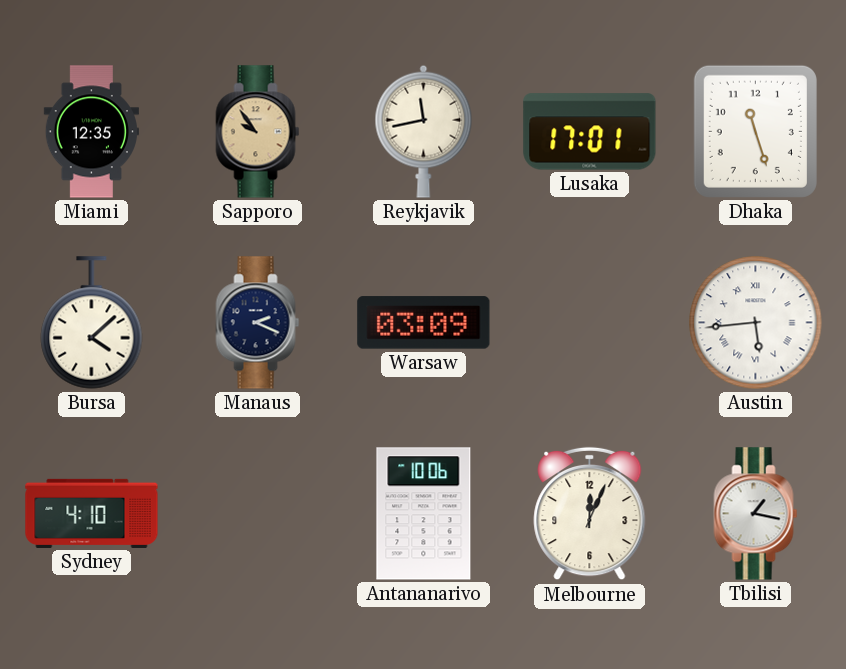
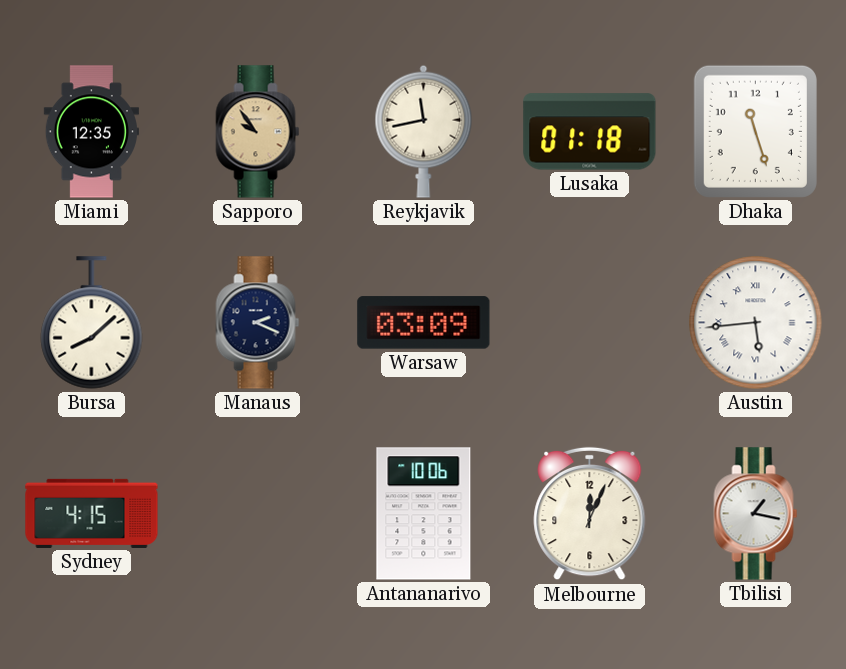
Lusaka: 17:01 -> 01:18 (590, 132)
Bursa: 4:08 -> 8:08 (92, 323)
Sydney: 4:10 -> 4:15 (92, 513)
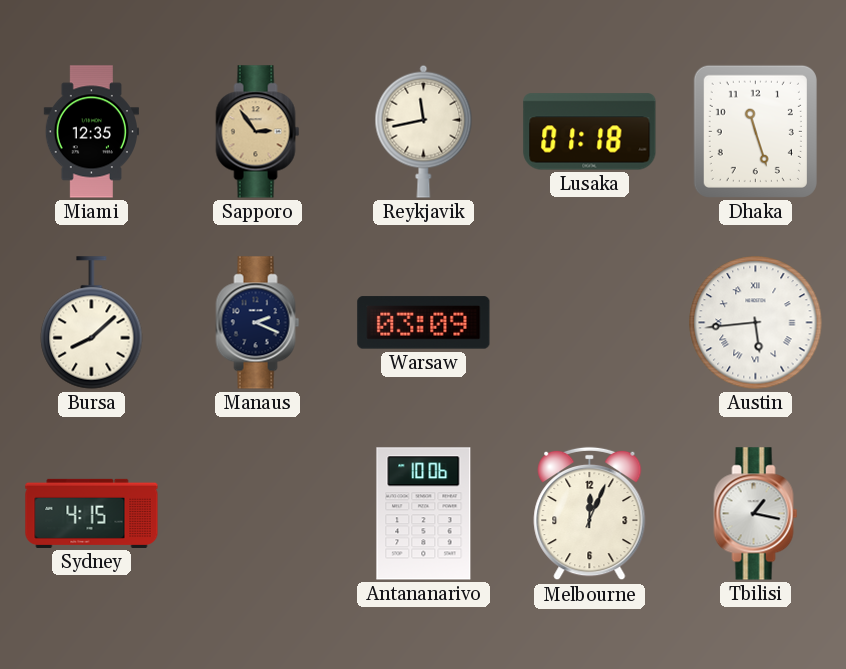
Sapporo: 9:54 -> 2:54 (258, 132)
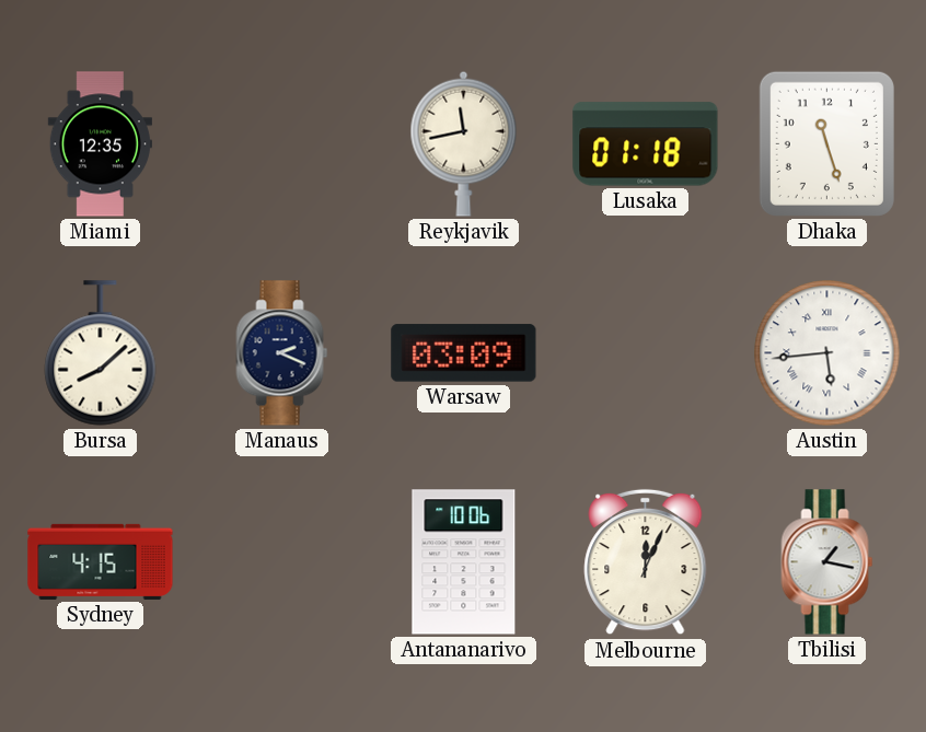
Sapporo: 2:54 -> none (258, 132)
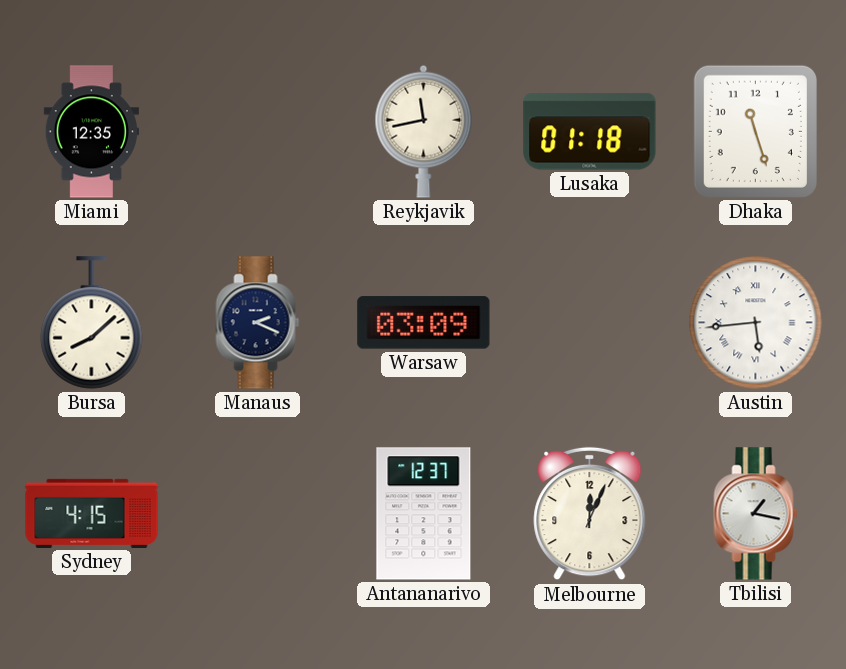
Antananarivo: 10:06 -> 12:37 (424, 514)
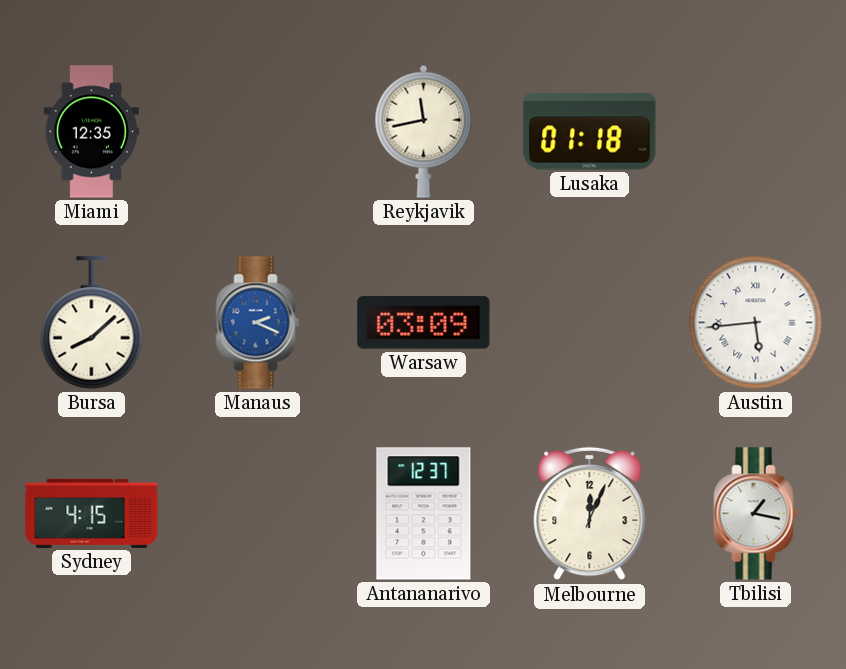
Dhaka: 11:27 -> none (755, 131)
Manaus dial: navy -> blue (258, 323)
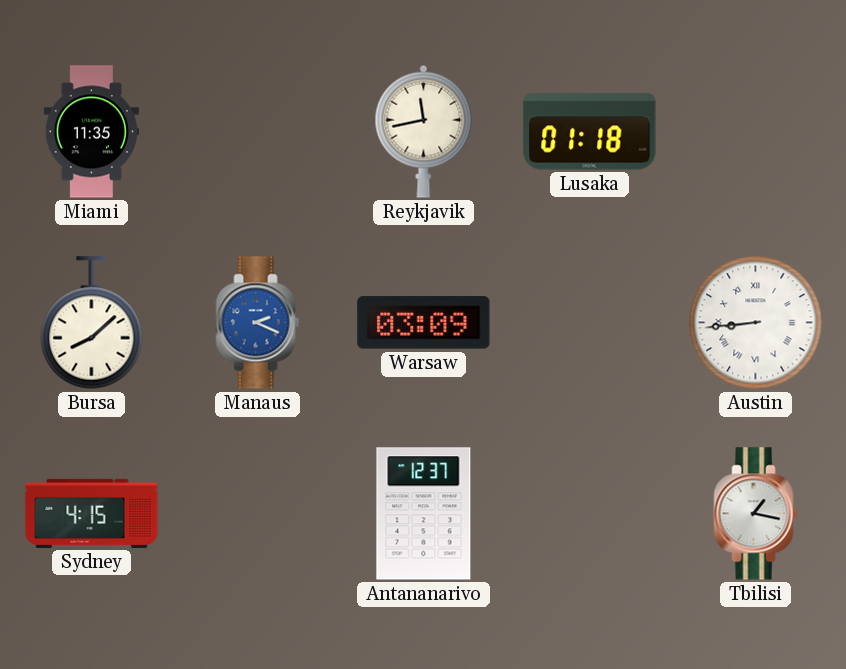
Miami: 12:35 -> 11:35 (91, 132)
Austin: 5:44 -> 8:44 (756, 323)
Melbourne: 12:04 -> none (590, 514)
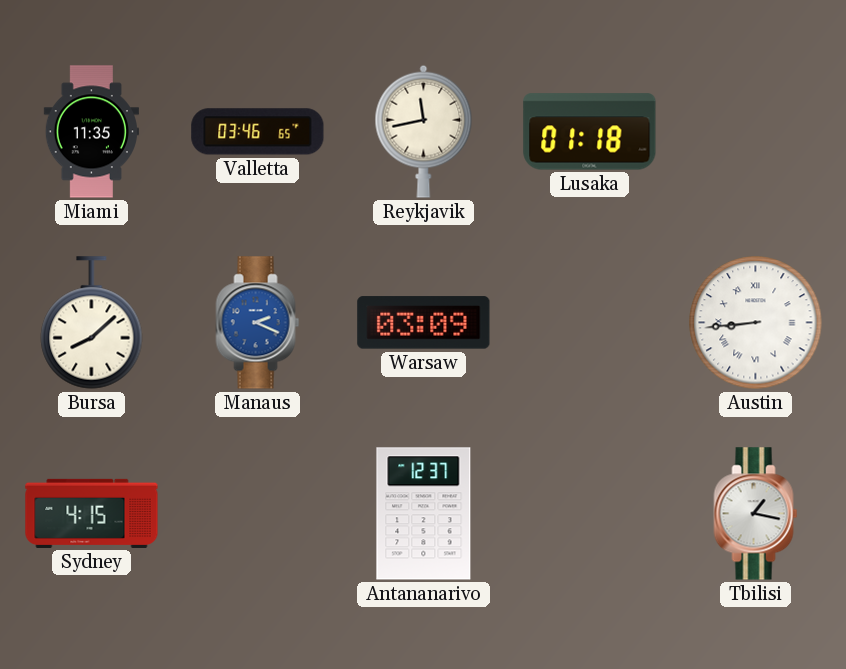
Valletta: none -> 03:46 (258, 132)
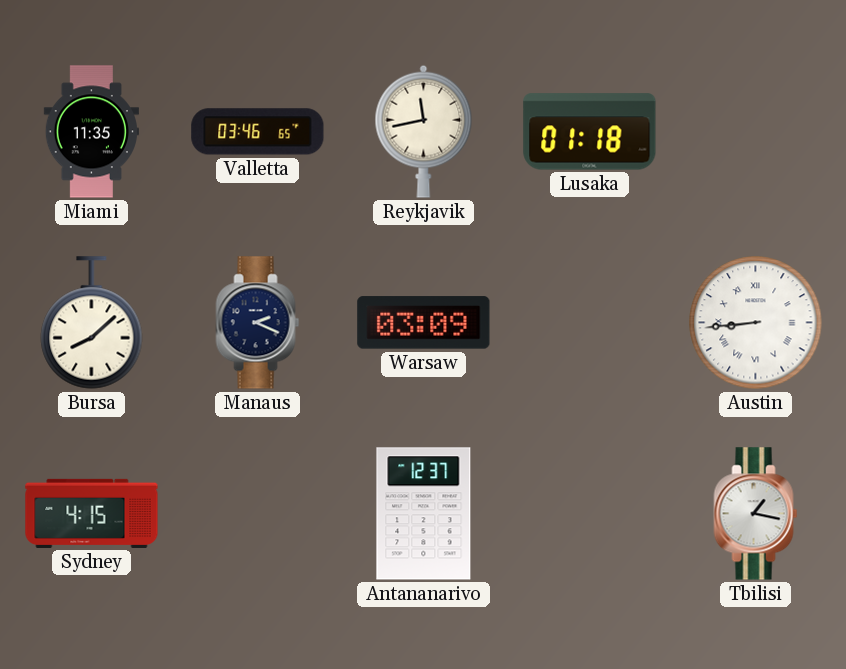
Manaus dial: blue -> navy (258, 323)
